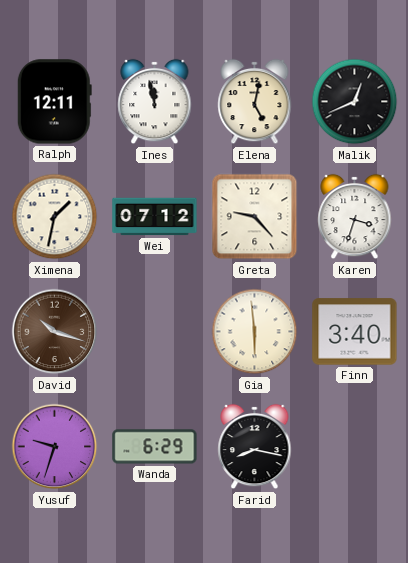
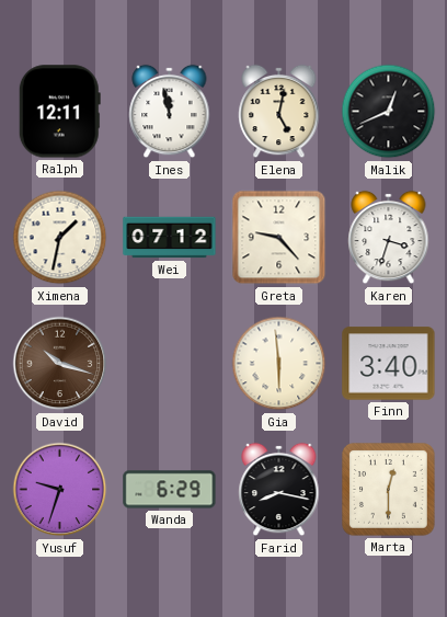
Marta: none -> 12:30 (389, 490)
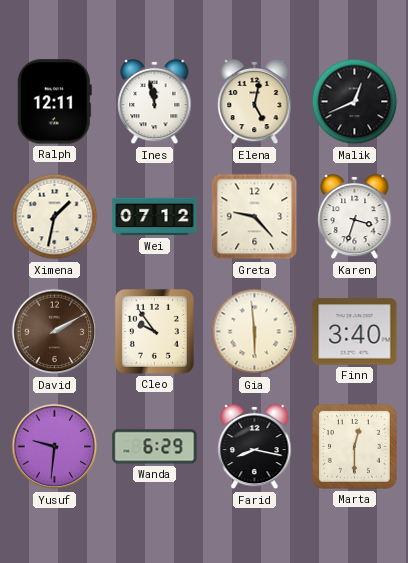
David: 10:18 -> 2:10 (55, 332)
Cleo: none -> 9:54 (154, 331)
Yusuf: 9:33 -> 9:31 (55, 447)
